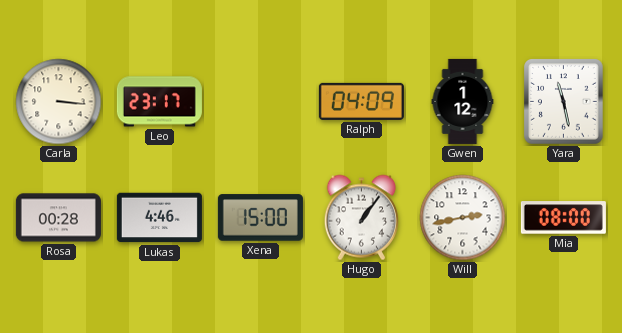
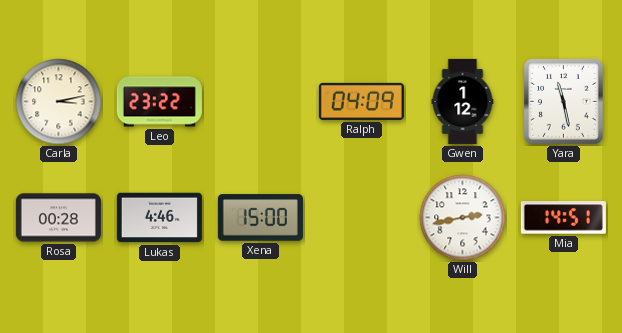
Carla: 3:16 -> 3:13 (59, 102)
Leo: 23:17 -> 23:22 (159, 102)
Hugo: 1:06 -> none (362, 218)
Mia: 08:00 -> 14:51 (563, 218)
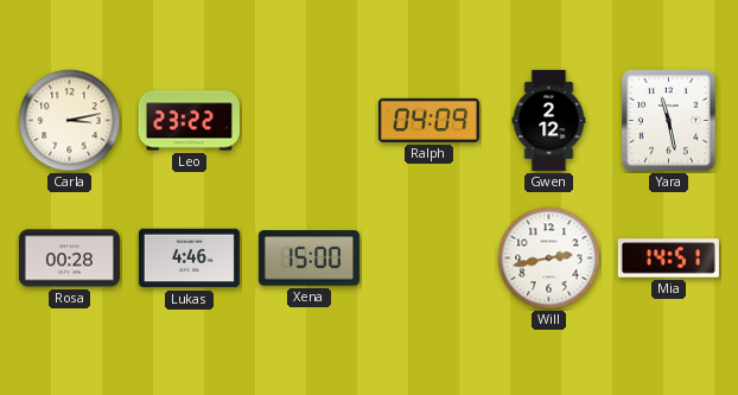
Gwen: 1:12 -> 2:12 (549, 120)
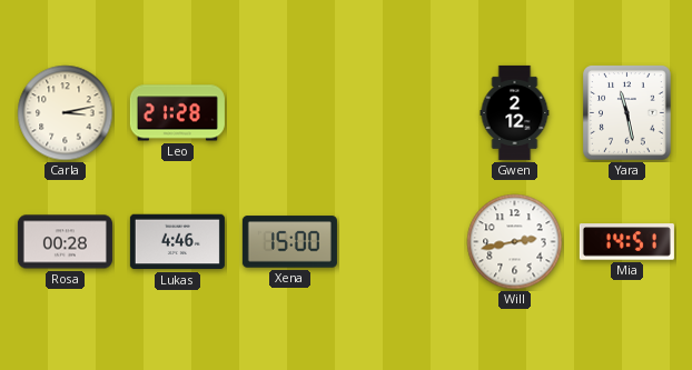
Leo: 23:22 -> 21:28 (177, 113)
Ralph: 04:09 -> none (428, 120)
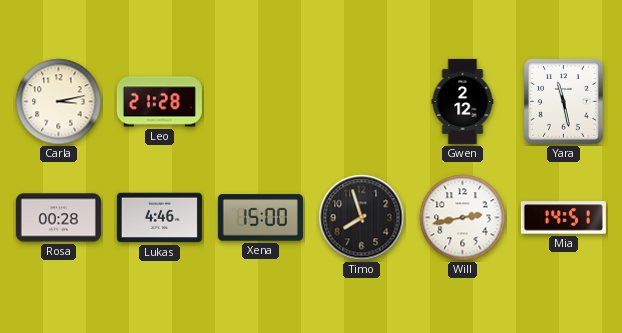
Timo: none -> 7:57 (362, 218)
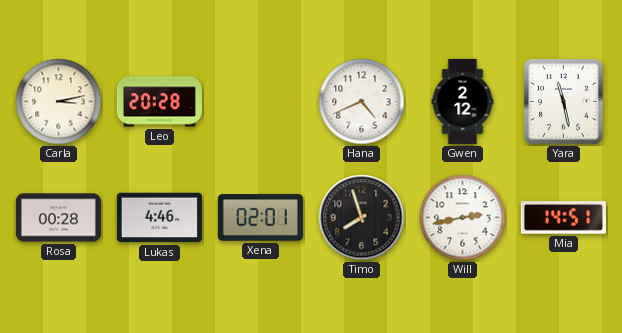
Leo: 21:28 -> 20:28 (159, 102)
Hana: none -> 4:41 (362, 102)
Xena: 15:00 -> 02:01 (260, 218)
